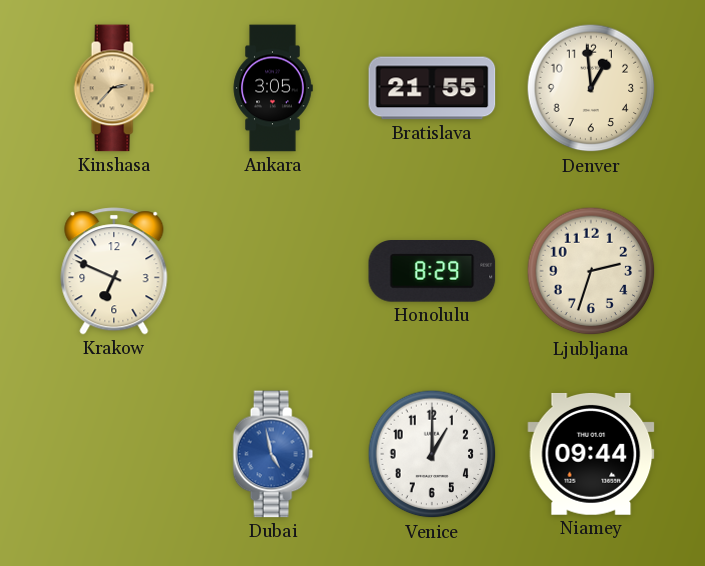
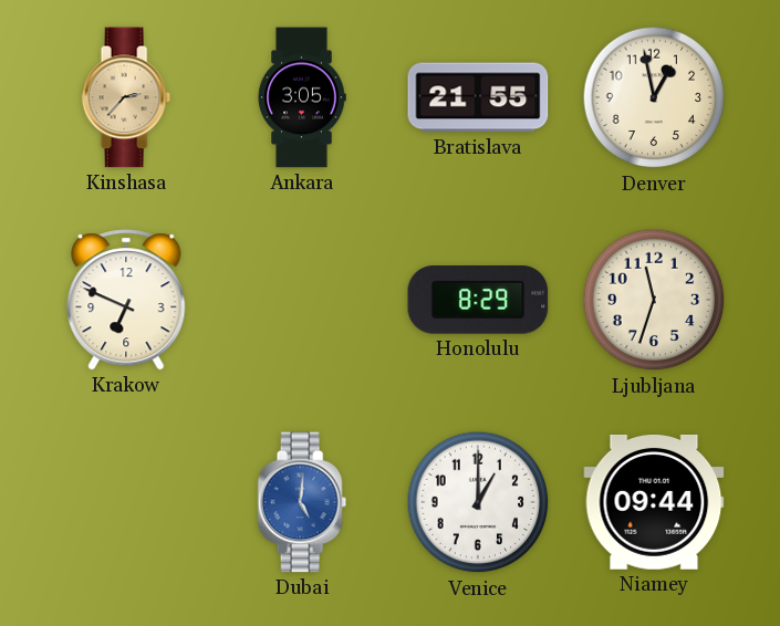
Denver: 12:59 -> 12:58 (654, 97)
Ljubljana: 2:33 -> 11:33 (654, 300)
Dubai: 4:58 -> 5:01 (302, 502)
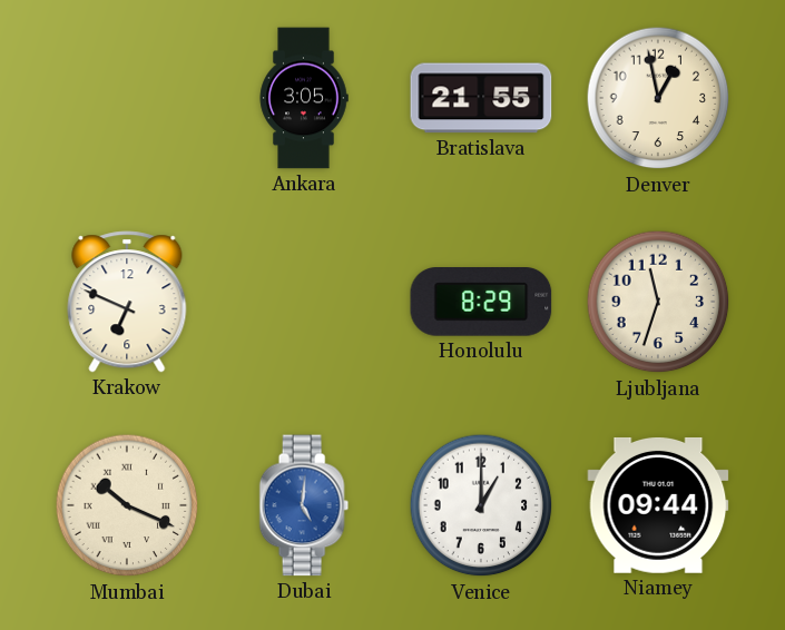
Kinshasa: 2:37 -> none (126, 97)
Mumbai: none -> 10:19 (127, 505)
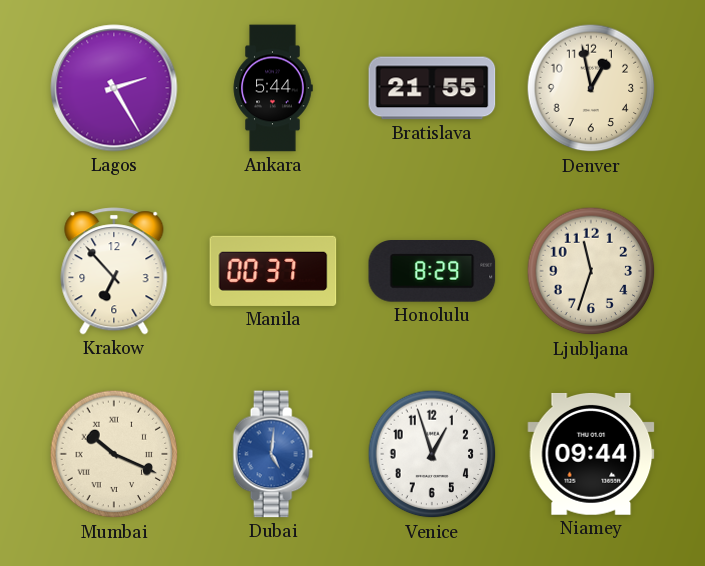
Lagos: none -> 2:25 (114, 88)
Ankara: 3:05 -> 5:44 (273, 88)
Krakow: 6:49 -> 6:53 (114, 271)
Manila: none -> 00:37 (273, 271)
Venice: 1:00 -> 12:57 (432, 454)
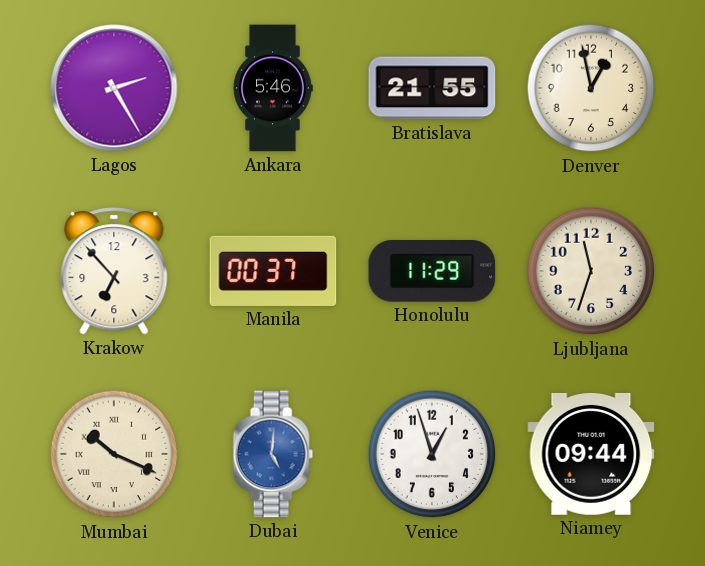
Ankara: 5:44 -> 5:46 (273, 88)
Honolulu: 8:29 -> 11:29 (432, 272)
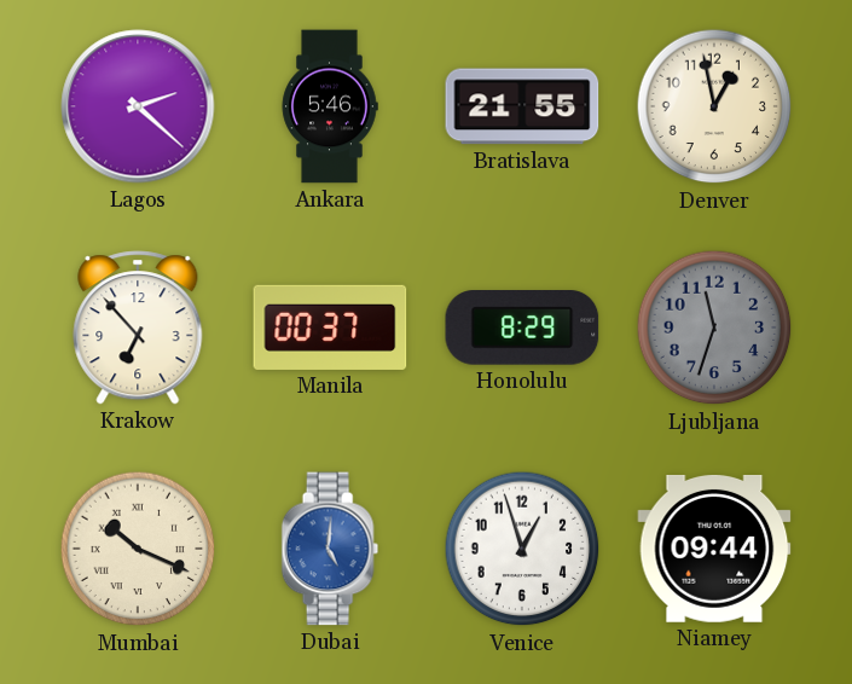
Lagos: 2:25 -> 2:22 (138, 106)
Honolulu: 11:29 -> 8:29 (522, 329)
Ljubljana dial: cream -> grey (714, 327)
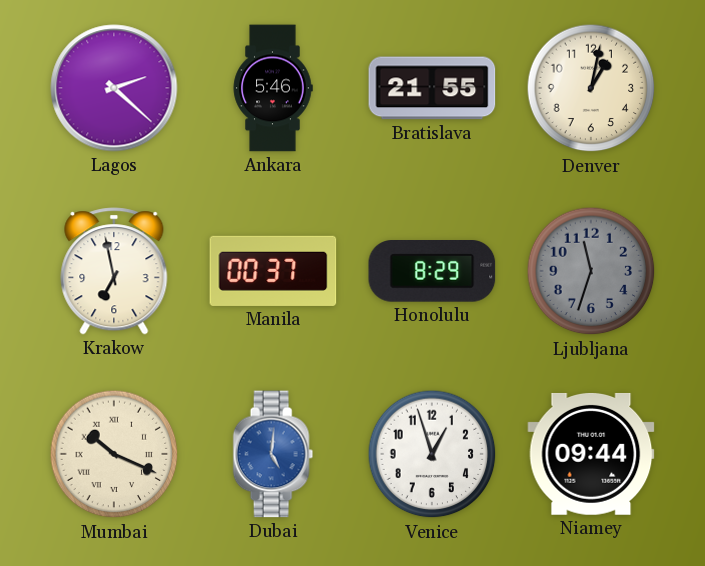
Denver: 12:58 -> 1:02 (591, 88)
Krakow: 6:53 -> 6:58 (114, 271)
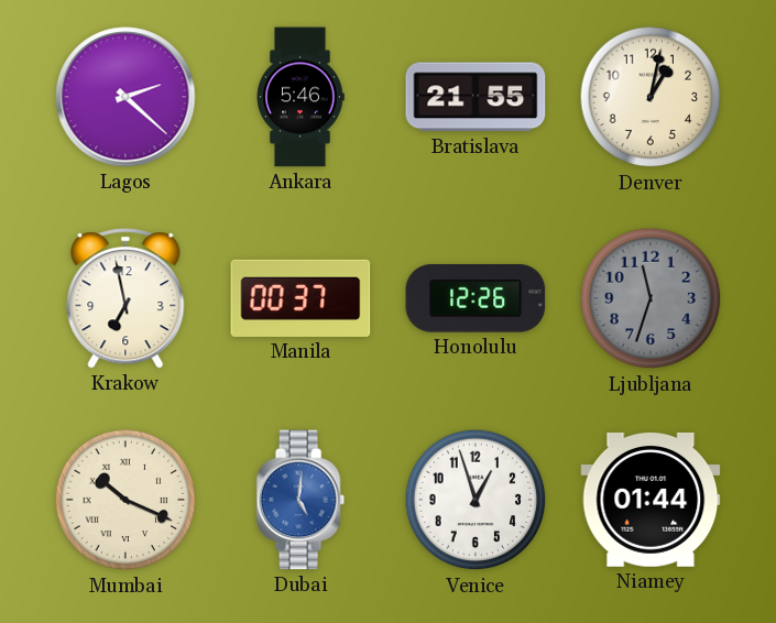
Honolulu: 8:29 -> 12:26 (476, 299)
Niamey: 09:44 -> 01:44 (651, 500)
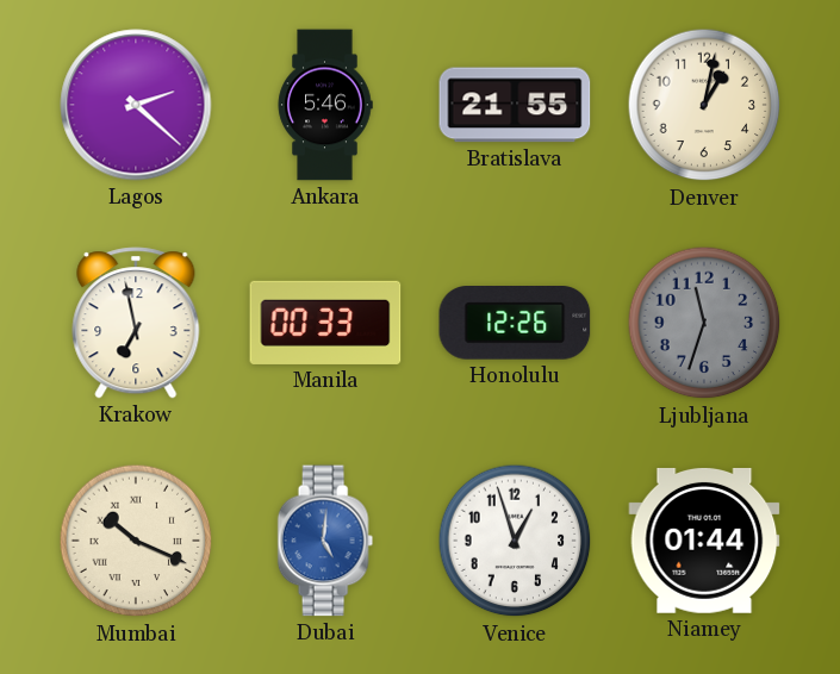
Manila: 00:37 -> 00:33 (325, 323)
